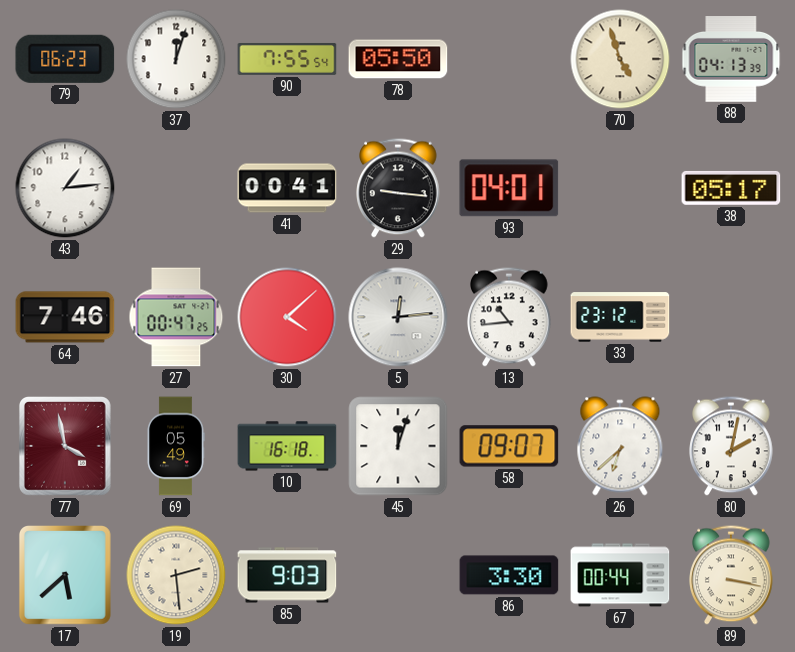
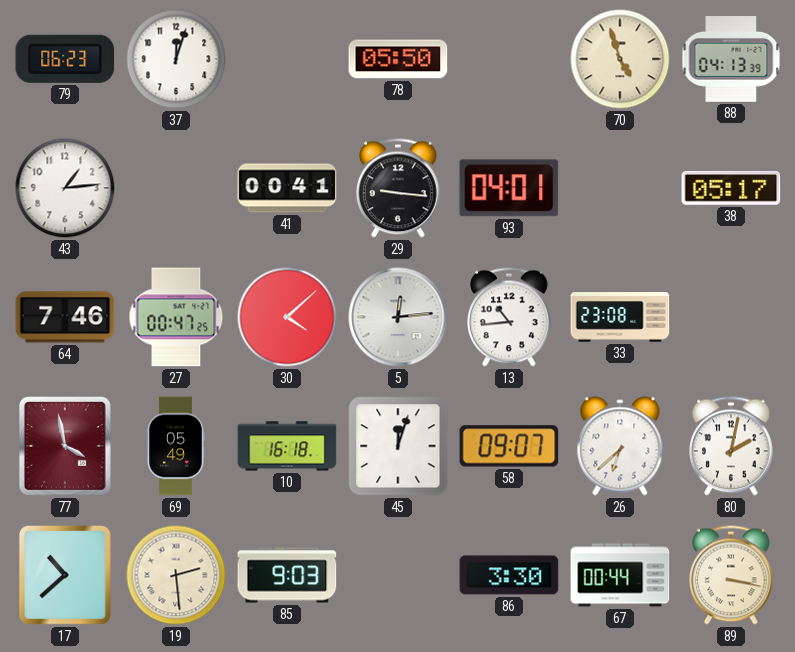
90: 7:55 -> none (287, 59)
33: 23:12 -> 23:08 (620, 317)
17: 5:38 -> 10:38 (65, 576)
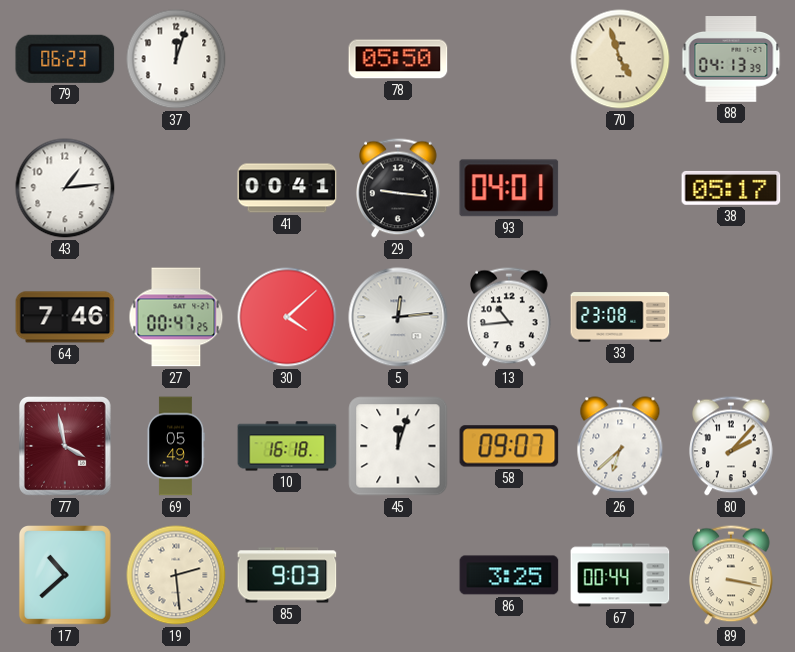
80: 2:02 -> 2:07 (731, 446)
86: 3:30 -> 3:25 (509, 575)
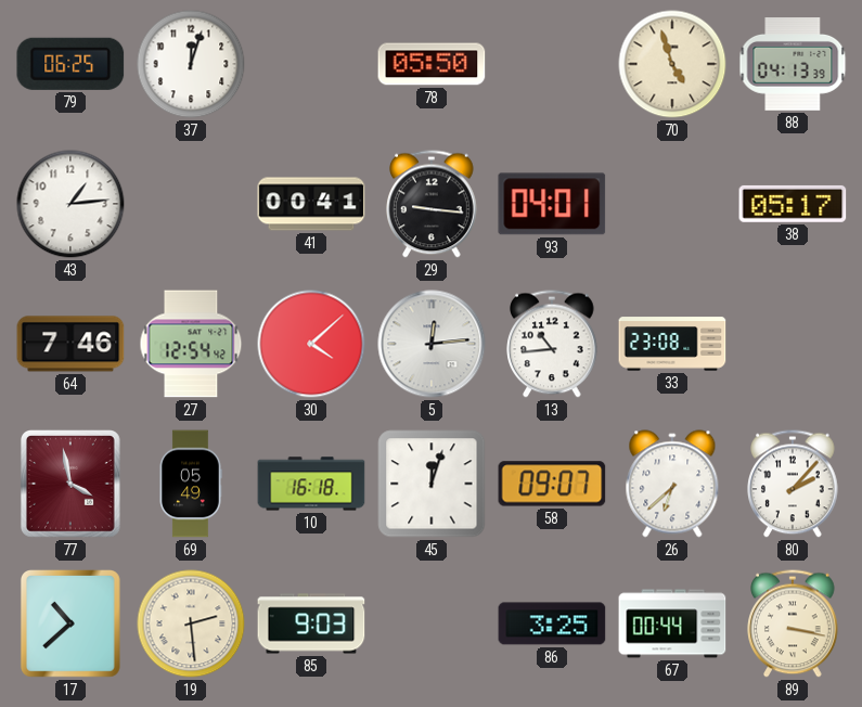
79: 06:23 -> 06:25 (70, 64)
27: 00:47 -> 12:54 (191, 344)
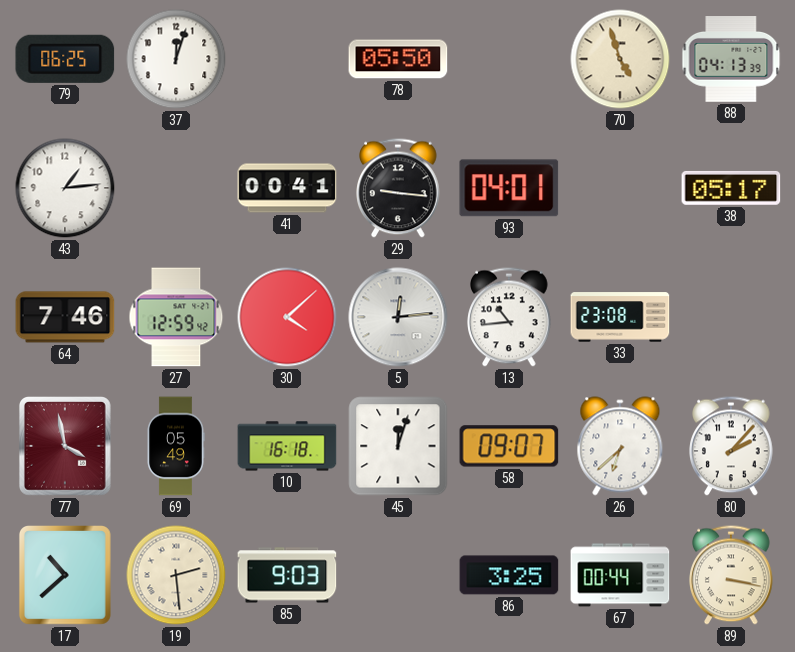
27: 12:54 -> 12:59 (176, 317)
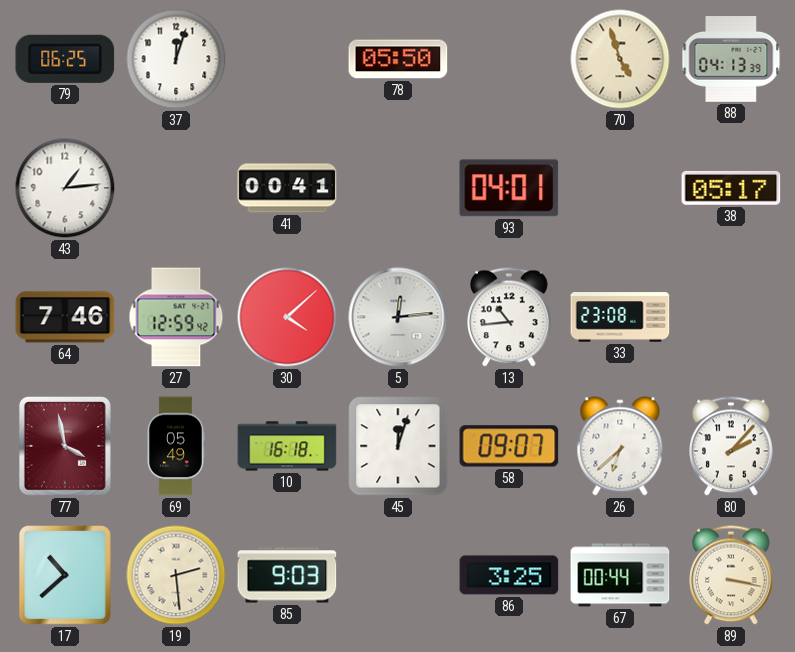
29: 9:16 -> none (398, 188)
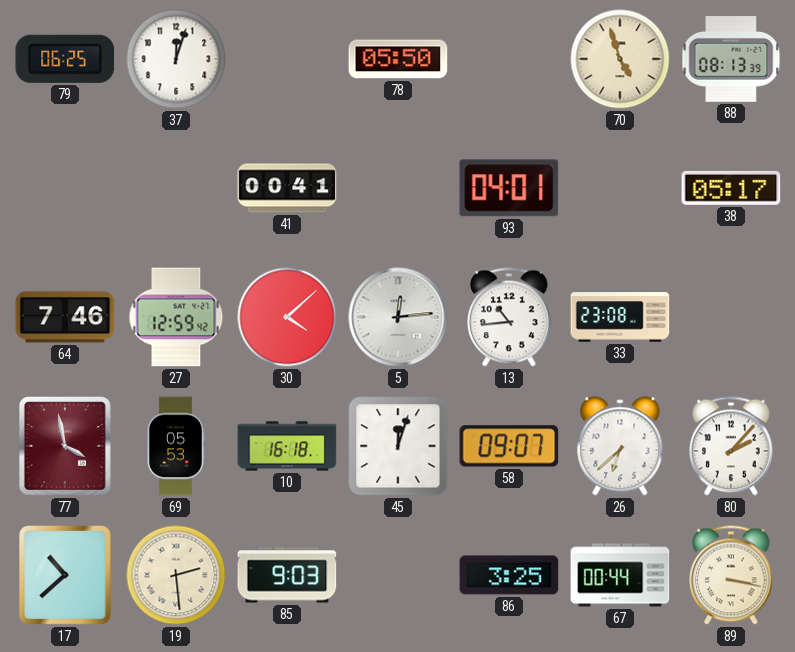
88: 04:13 -> 08:13 (731, 60)
43: 1:14 -> none (65, 188)
69: 05:49 -> 05:53 (176, 446)
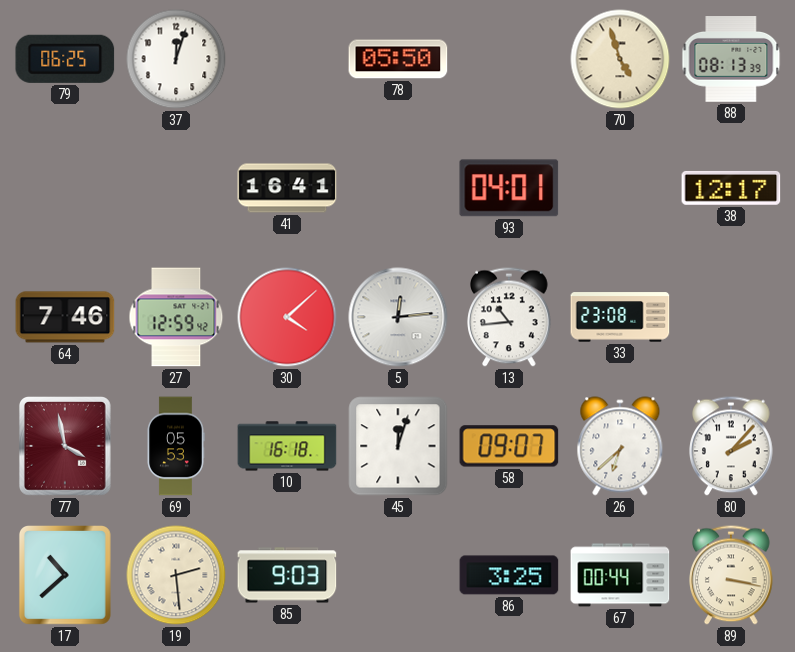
41: 00:41 -> 16:41 (287, 188)
38: 05:17 -> 12:17 (731, 188)
